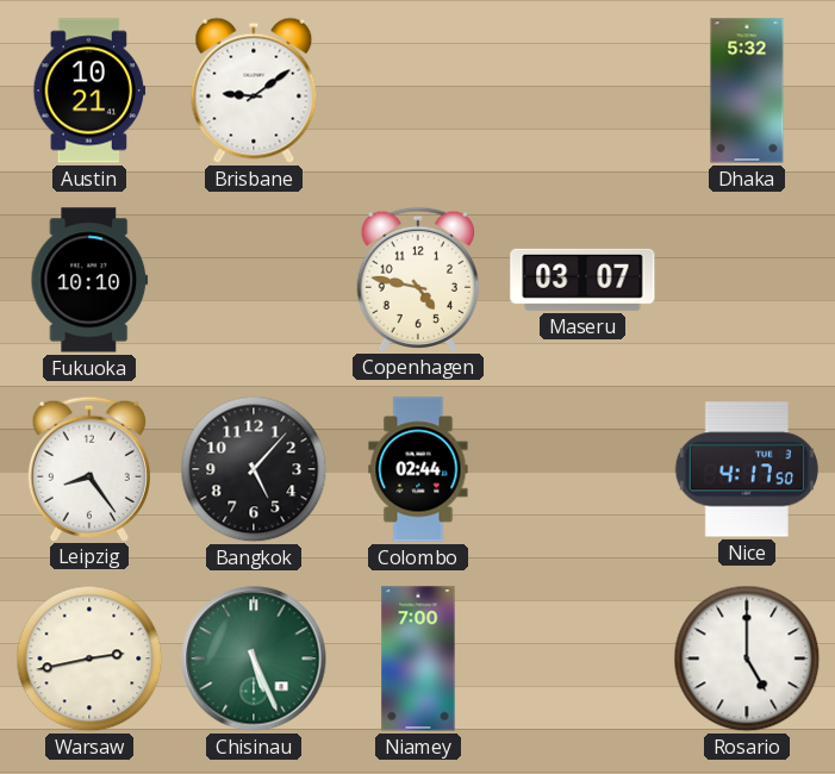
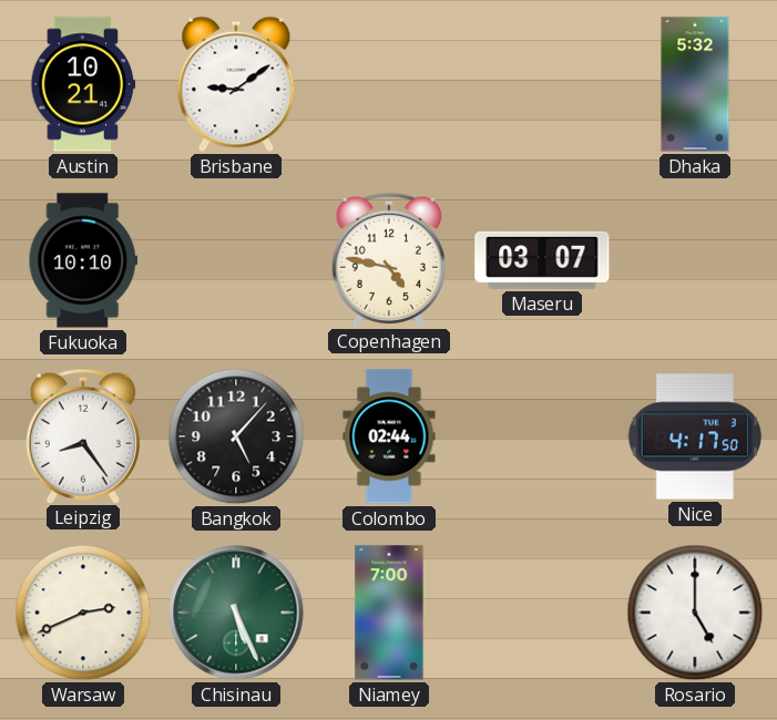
Warsaw: 2:43 -> 2:41 (83, 613)
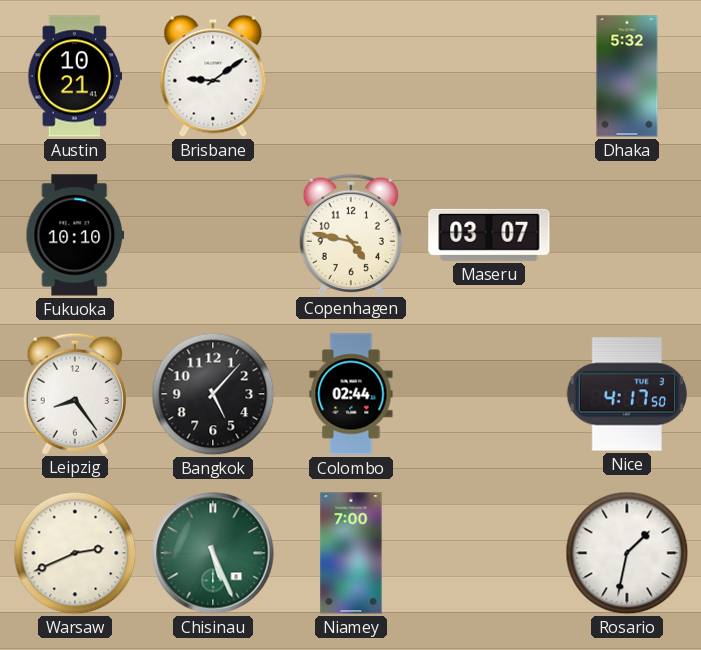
Rosario: 5:00 -> 1:32 (627, 553)
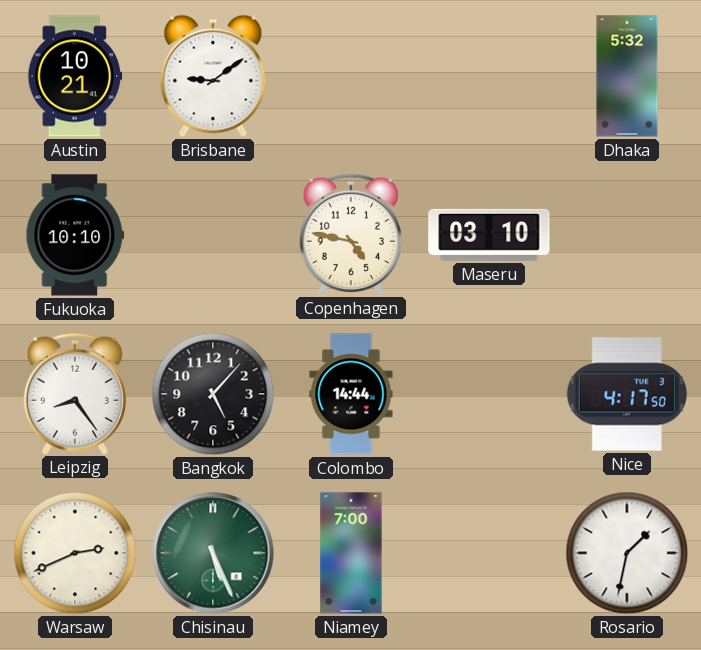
Maseru: 03:07 -> 03:10 (489, 235)
Colombo: 02:44 -> 14:44 (351, 394)
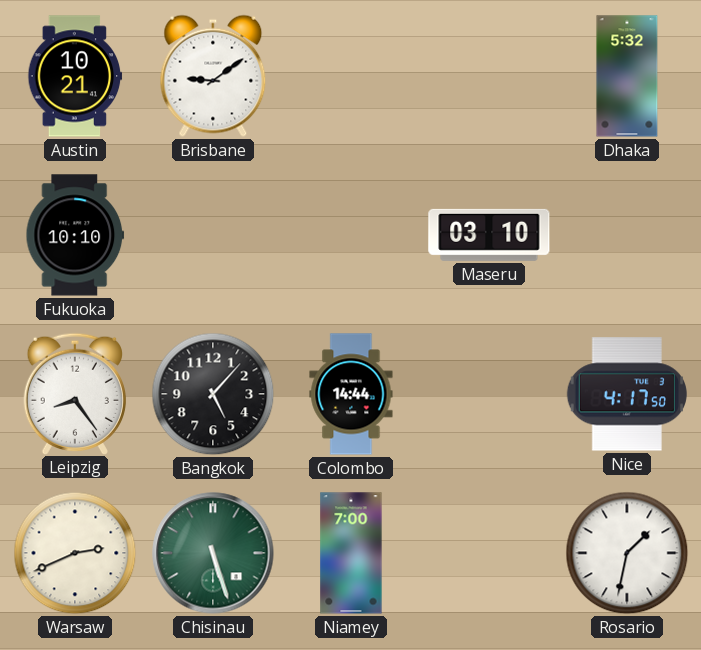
Copenhagen: 4:47 -> none (351, 234)
Chisinau: 5:26 -> 5:27 (213, 553)
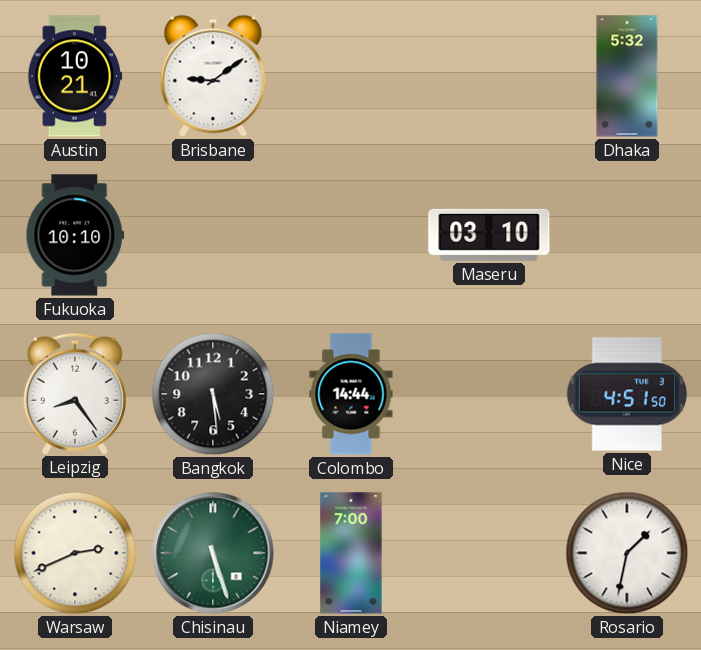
Bangkok: 5:07 -> 5:29 (213, 394)
Nice: 4:17 -> 4:51 (627, 394)
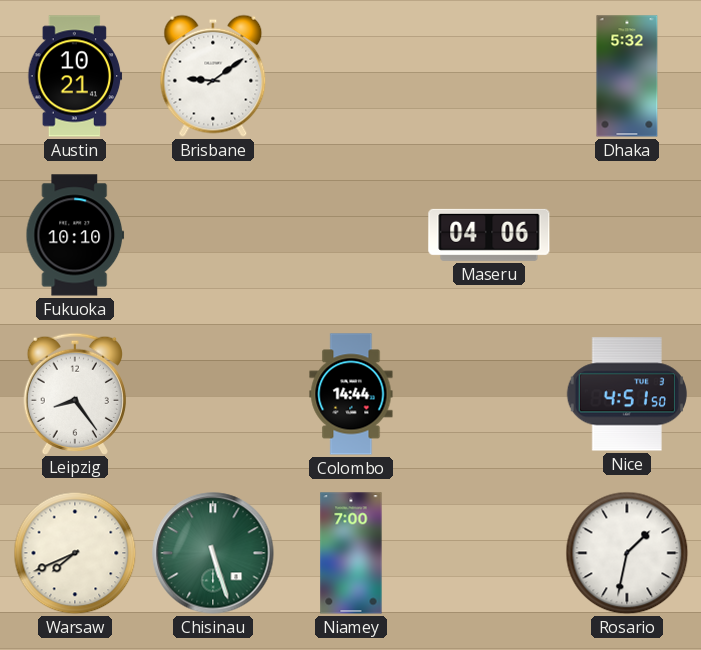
Maseru: 03:10 -> 04:06 (489, 235)
Bangkok: 5:29 -> none (213, 394)
Warsaw: 2:41 -> 7:41 (75, 553)
